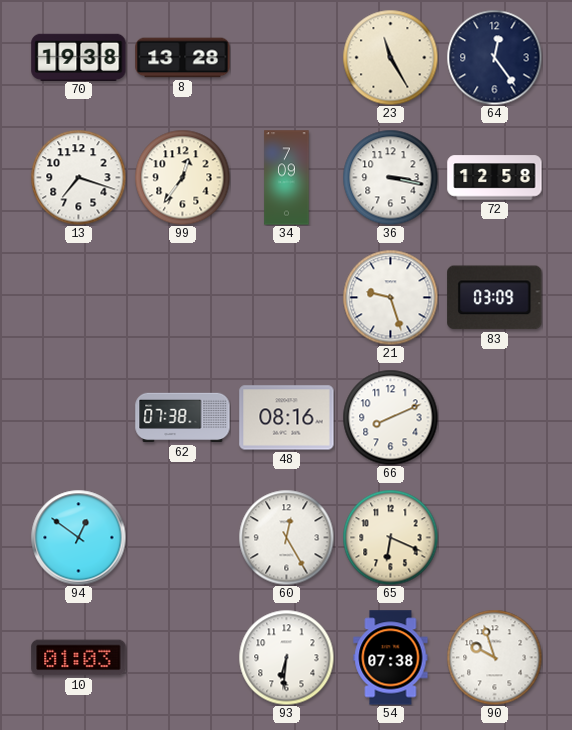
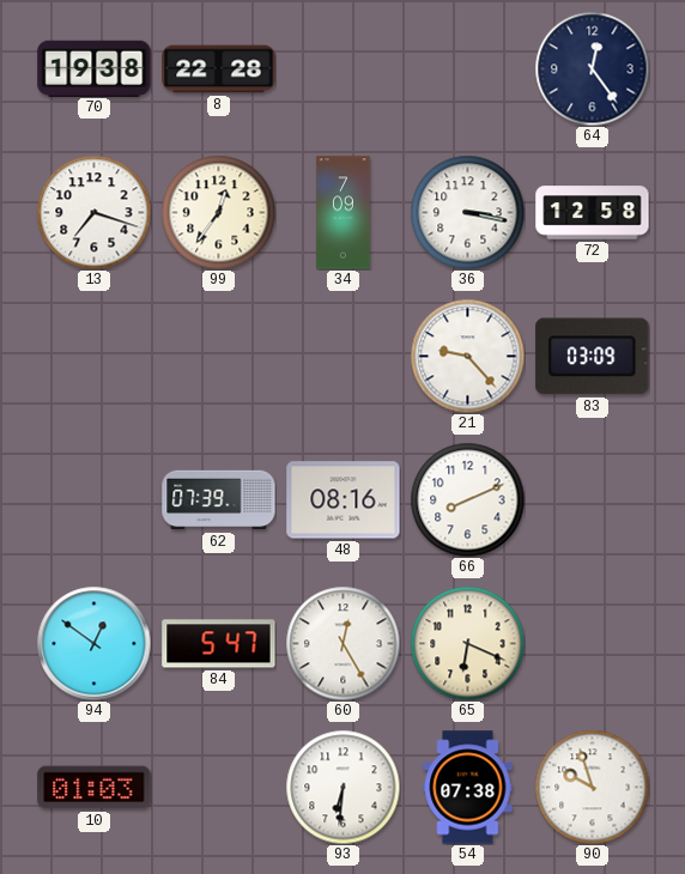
8: 13:28 -> 22:28 (219, 69)
23: 11:25 -> none (390, 57)
21: 9:27 -> 9:23 (467, 356)
62: 07:38 -> 07:39 (219, 500)
84: none -> 5:47 (219, 644)
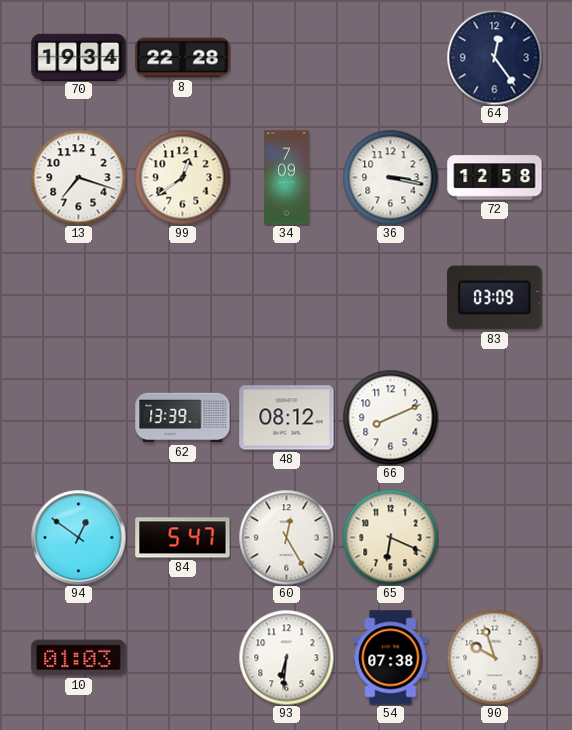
70: 19:38 -> 19:34 (79, 57)
99: 12:36 -> 12:39 (182, 177)
21: 9:23 -> none (467, 356)
62: 07:39 -> 13:39 (183, 418)
48: 08:16 -> 08:12 (287, 418)
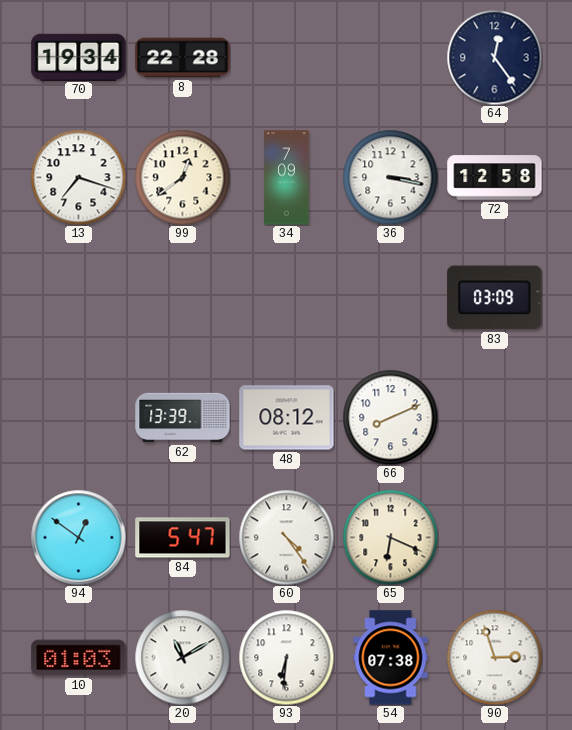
60: 12:25 -> 4:24 (286, 537)
20: none -> 11:10 (182, 657)
90: 9:57 -> 2:57 (494, 657)
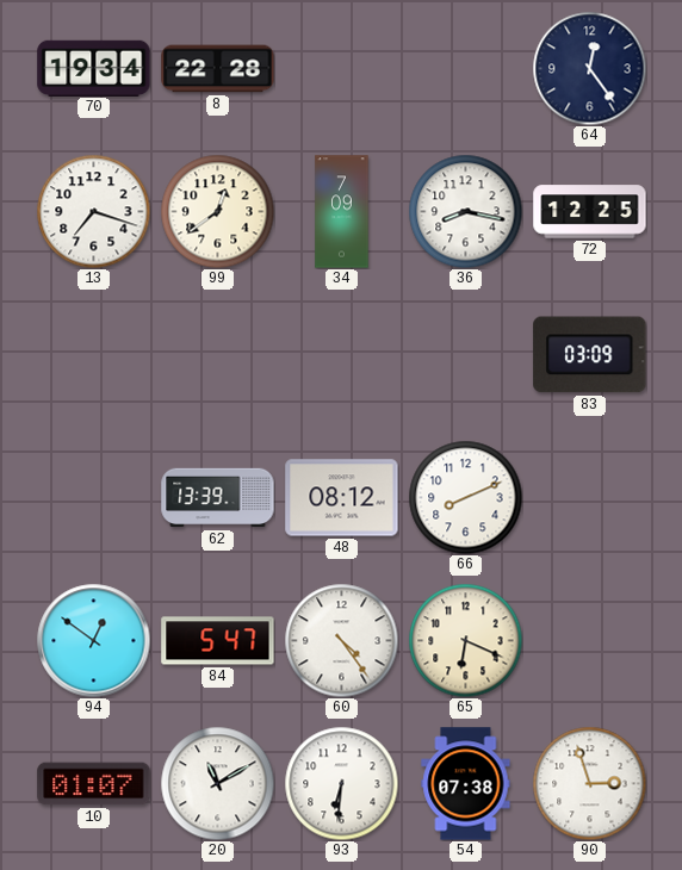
36: 3:17 -> 8:17 (465, 211)
72: 12:58 -> 12:25 (590, 212)
10: 01:03 -> 01:07 (94, 784)
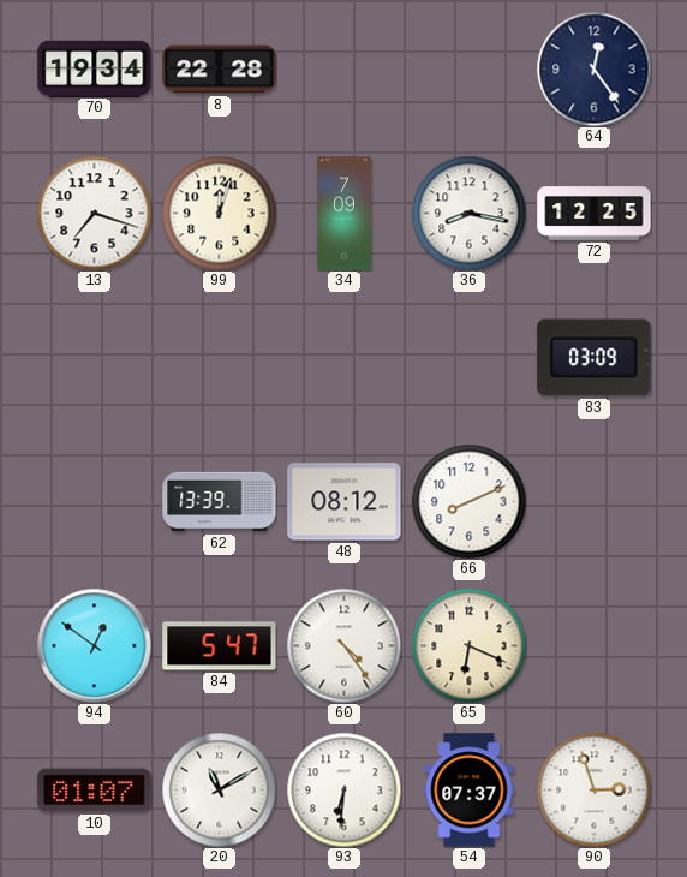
99: 12:39 -> 12:03 (219, 213)
54: 07:38 -> 07:37 (470, 791)
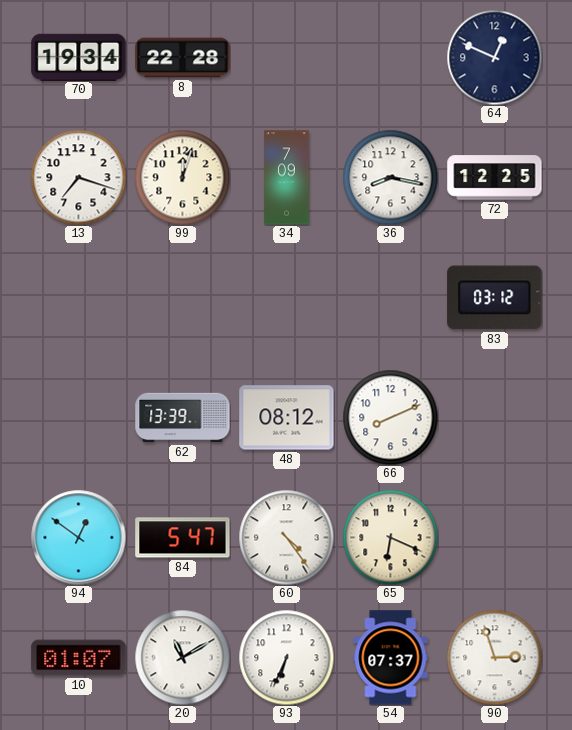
64: 12:24 -> 12:49 (494, 57)
83: 03:09 -> 03:12 (495, 298)
93: 6:31 -> 6:34 (286, 657)
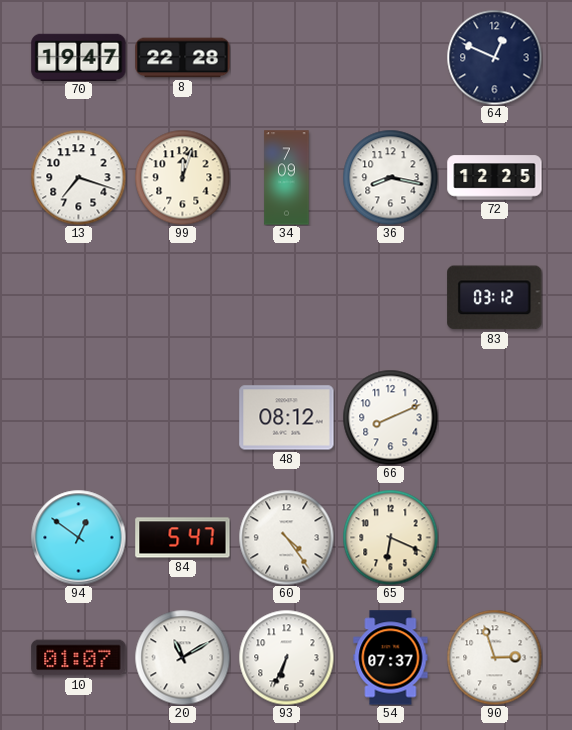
70: 19:34 -> 19:47 (79, 57)
62: 13:39 -> none (183, 418)
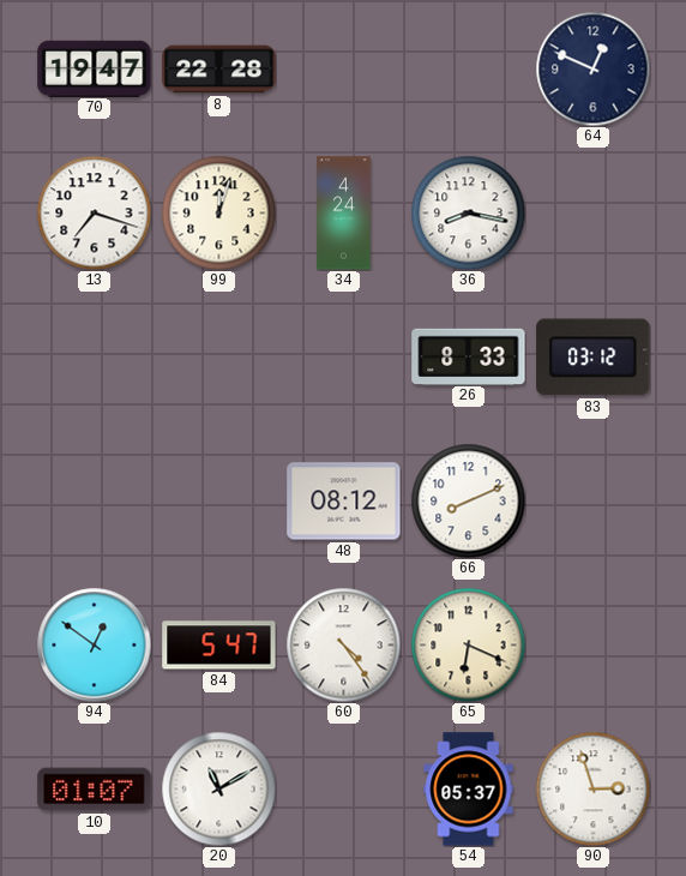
34: 7:09 -> 4:24 (344, 214)
72: 12:25 -> none (495, 178)
26: none -> 8:33 (469, 356)
93: 6:34 -> none (286, 657)
54: 07:37 -> 05:37 (469, 790)
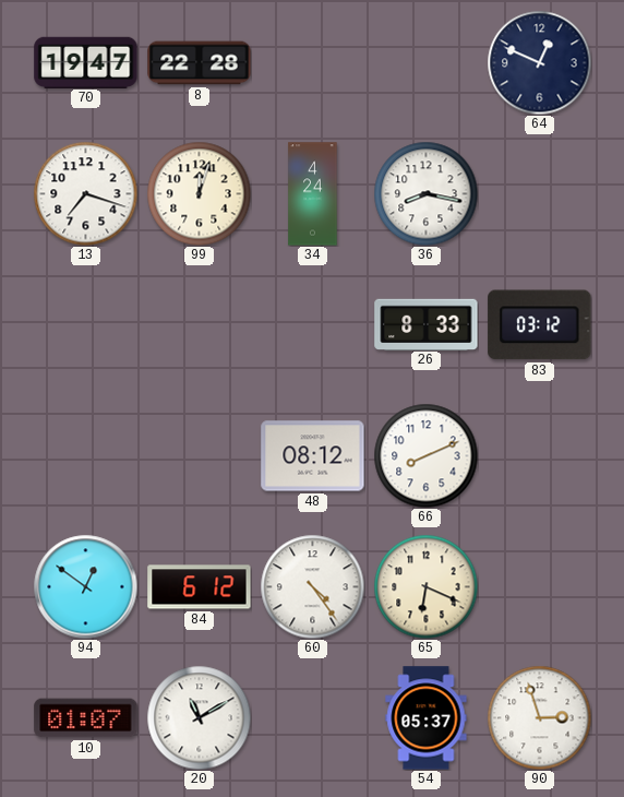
84: 5:47 -> 6:12 (200, 587)
